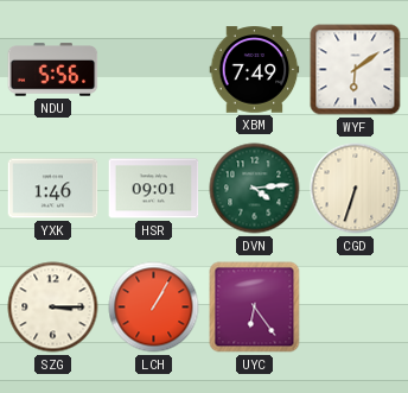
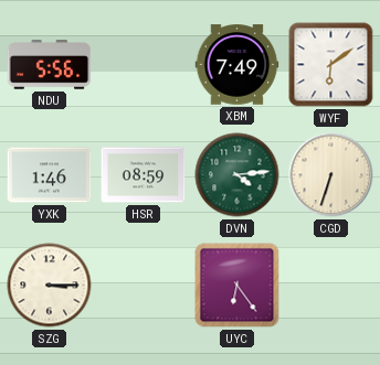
HSR: 09:01 -> 08:59 (144, 175)
LCH: 1:05 -> none (154, 308)
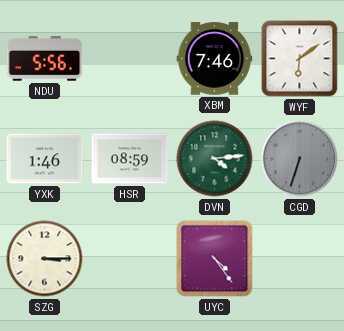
XBM: 7:49 -> 7:46 (215, 59)
CGD dial: cream -> grey (300, 159)
UYC: 6:24 -> 4:24 (215, 259)
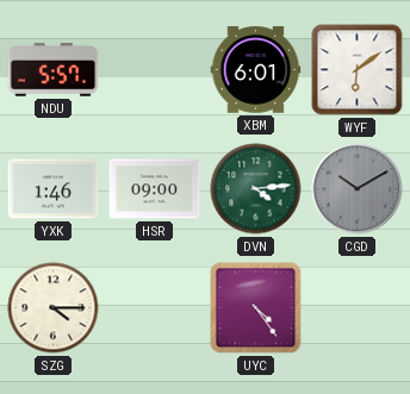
NDU: 5:56 -> 5:57 (54, 70)
XBM: 7:46 -> 6:01 (256, 70)
HSR: 08:59 -> 09:00 (155, 189)
CGD: 6:33 -> 10:10 (358, 189)
SZG: 3:15 -> 4:15 (54, 308)
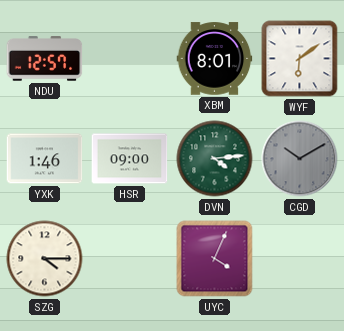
NDU: 5:57 -> 12:57 (45, 59)
XBM: 6:01 -> 8:01 (215, 59)
UYC: 4:24 -> 4:04 (215, 259)
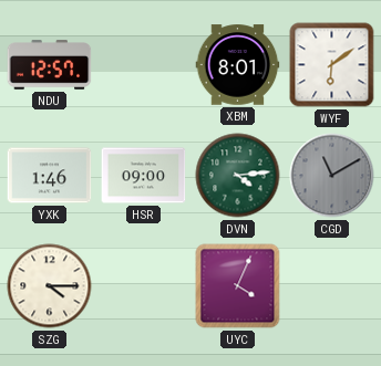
CGD: 10:10 -> 11:10 (332, 176)
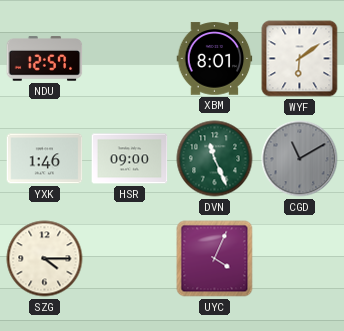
DVN: 4:14 -> 11:26 (215, 159)
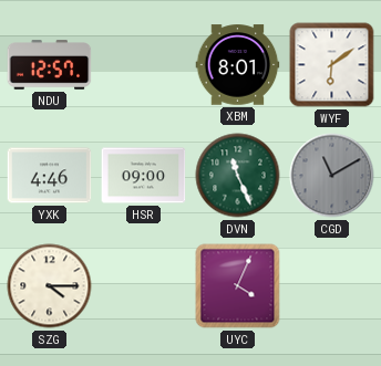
YXK: 1:46 -> 4:46 (50, 176)
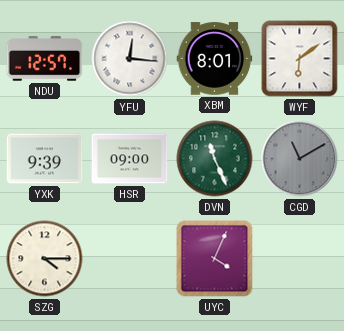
YFU: none -> 12:16 (130, 59)
YXK: 4:46 -> 9:39 (45, 159)
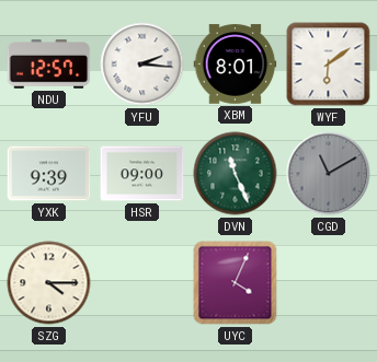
YFU: 12:16 -> 2:16 (142, 65)
